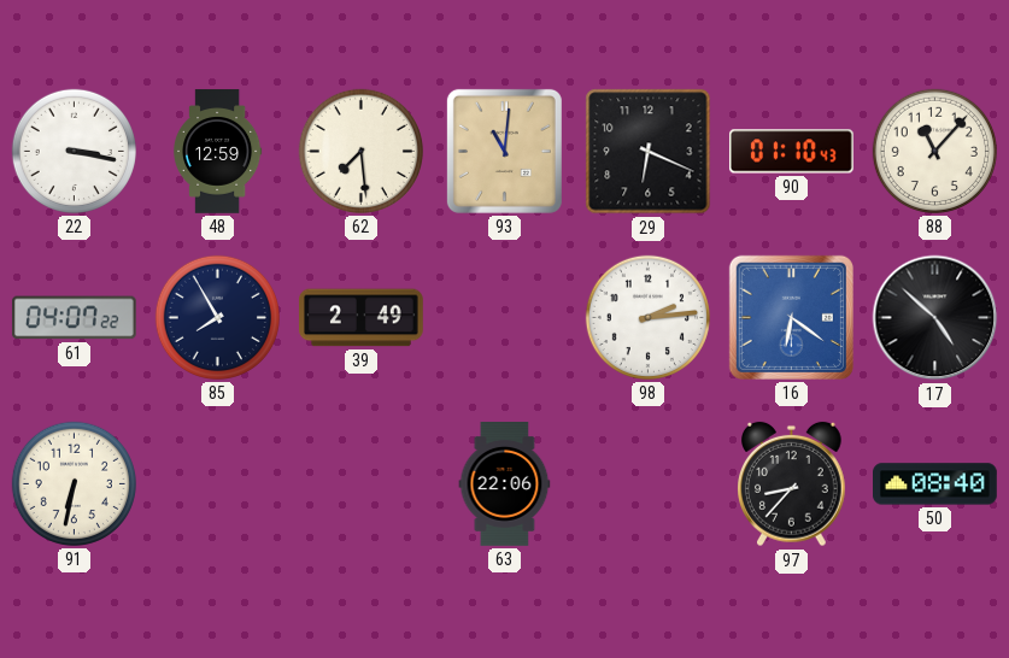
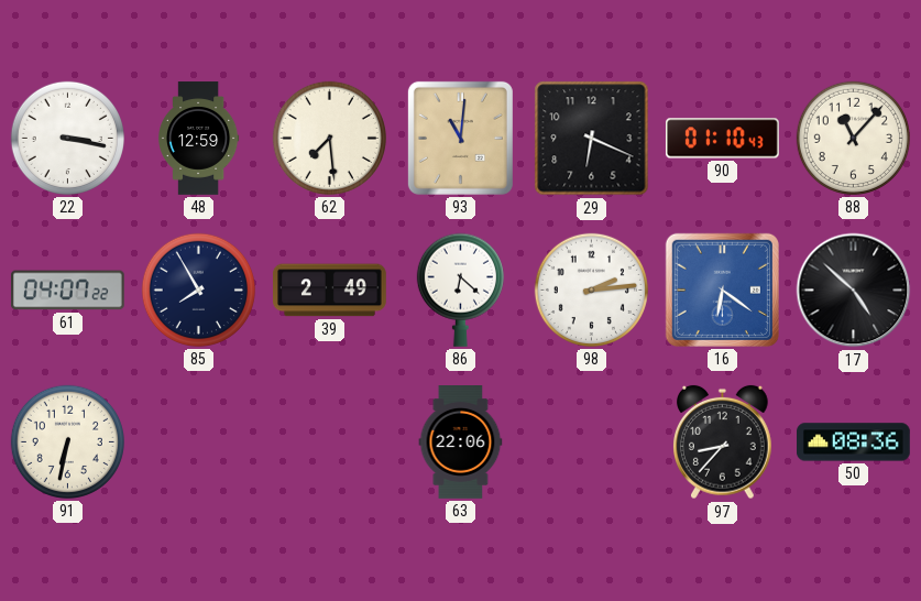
86: none -> 6:22 (460, 289)
50: 08:40 -> 08:36 (854, 442)
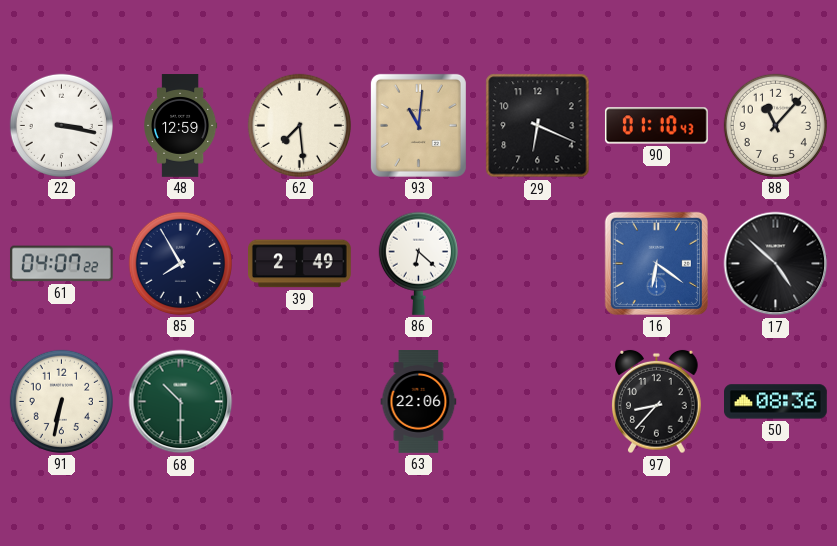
98: 2:14 -> none (591, 289)
68: none -> 10:30 (181, 402)
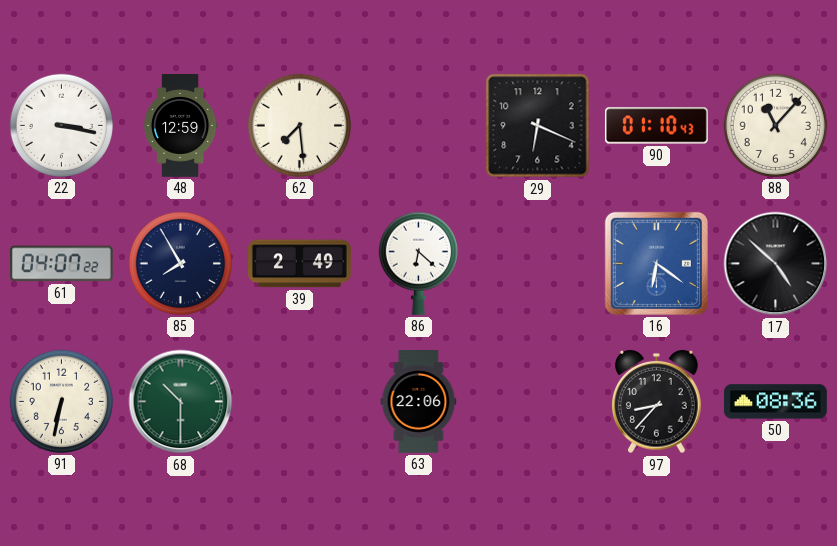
93: 11:01 -> none (418, 125)
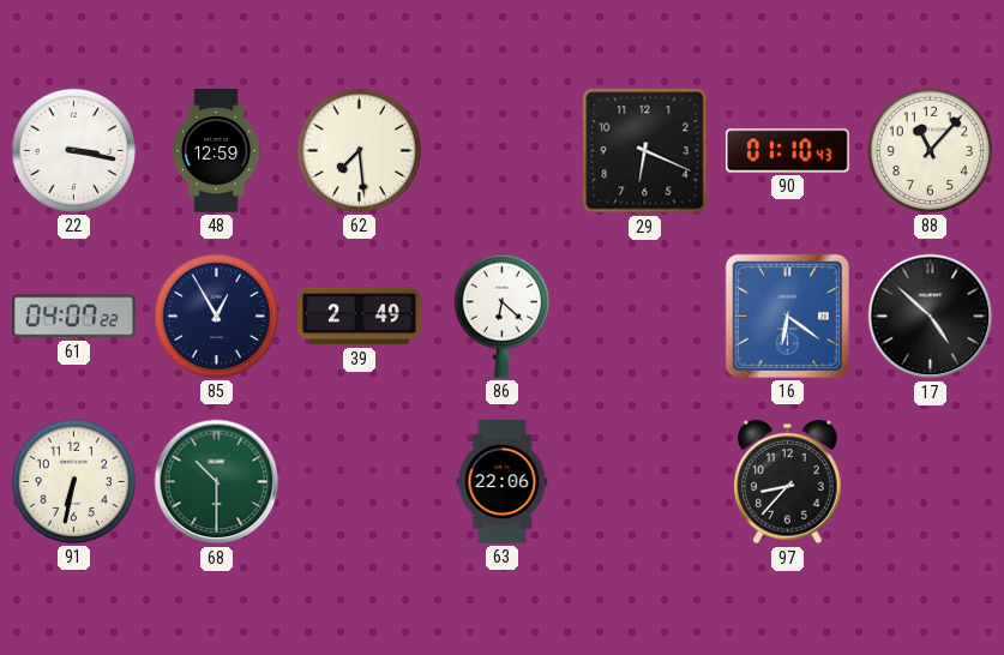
85: 7:55 -> 12:55 (216, 316)
50: 08:36 -> none (776, 402)
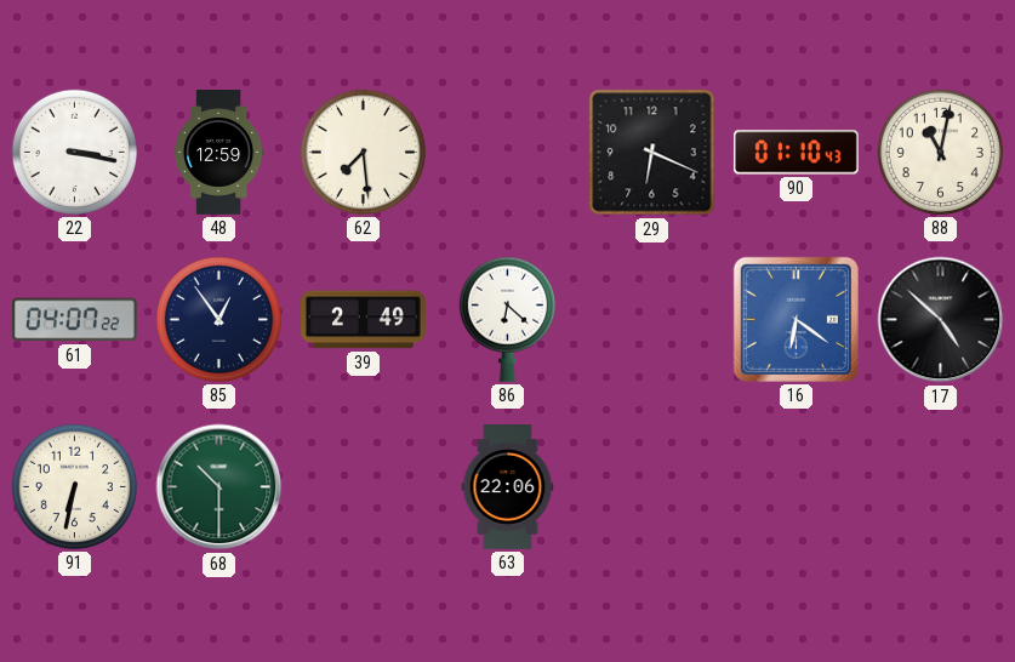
88: 11:07 -> 11:02 (940, 152)
85: 12:55 -> 12:54 (218, 319)
97: 8:37 -> none (788, 482)
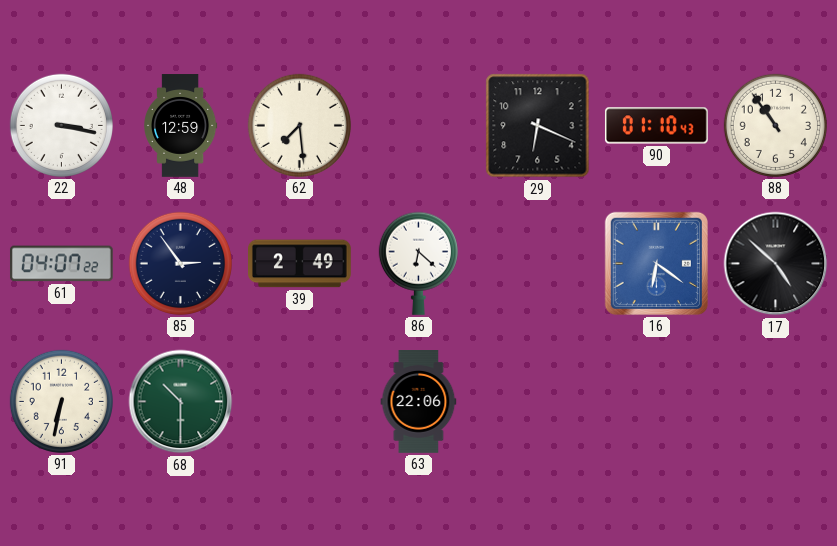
88: 11:02 -> 10:54 (775, 125)
85: 12:54 -> 2:54 (180, 263)
